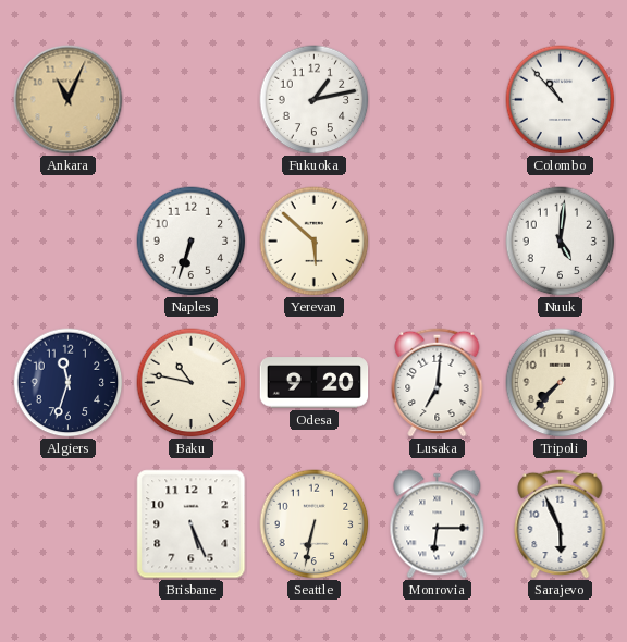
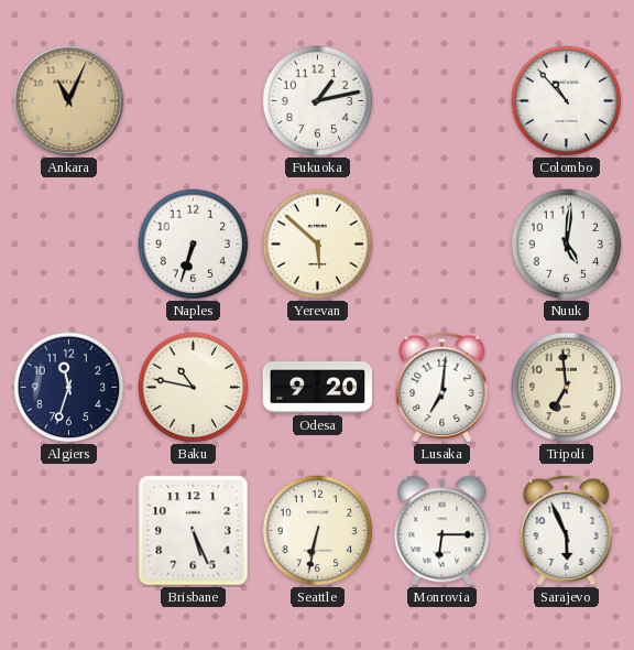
Tripoli: 7:37 -> 6:59 (567, 388)
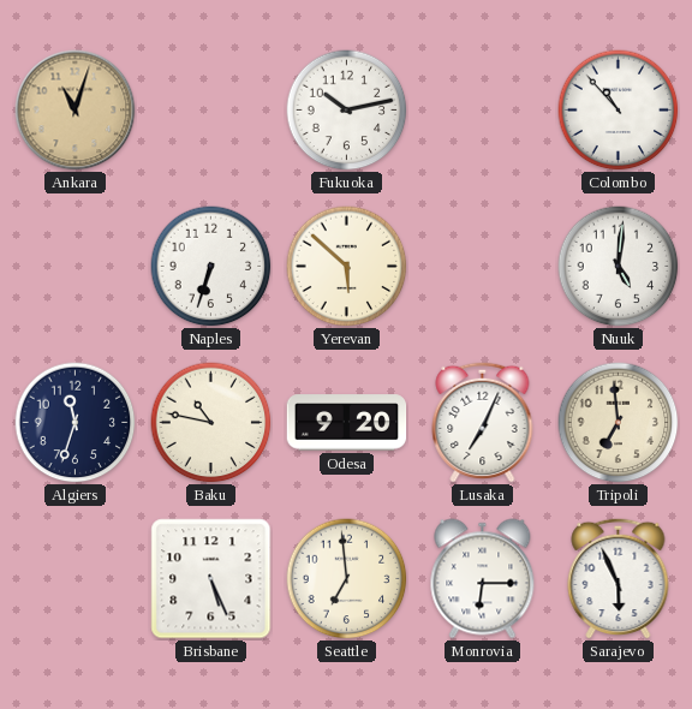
Ankara: 11:04 -> 11:03 (76, 111)
Fukuoka: 1:13 -> 10:13 (347, 111)
Lusaka: 7:01 -> 7:04 (483, 422)
Seattle: 6:32 -> 6:59 (347, 579)
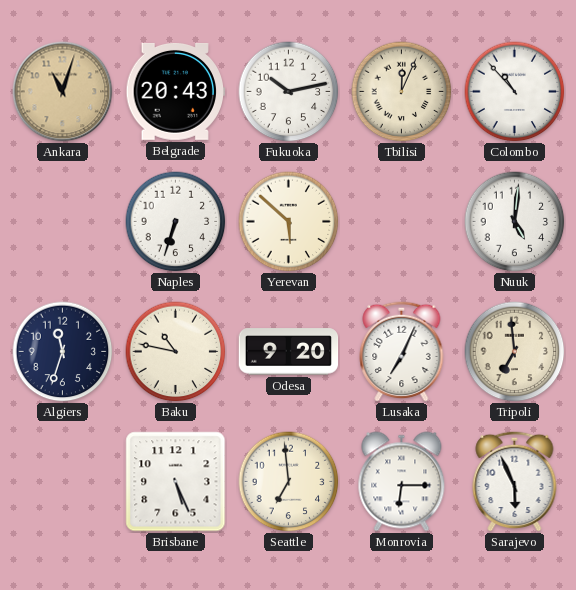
Belgrade: none -> 20:43 (176, 91)
Tbilisi: none -> 12:04 (402, 92)
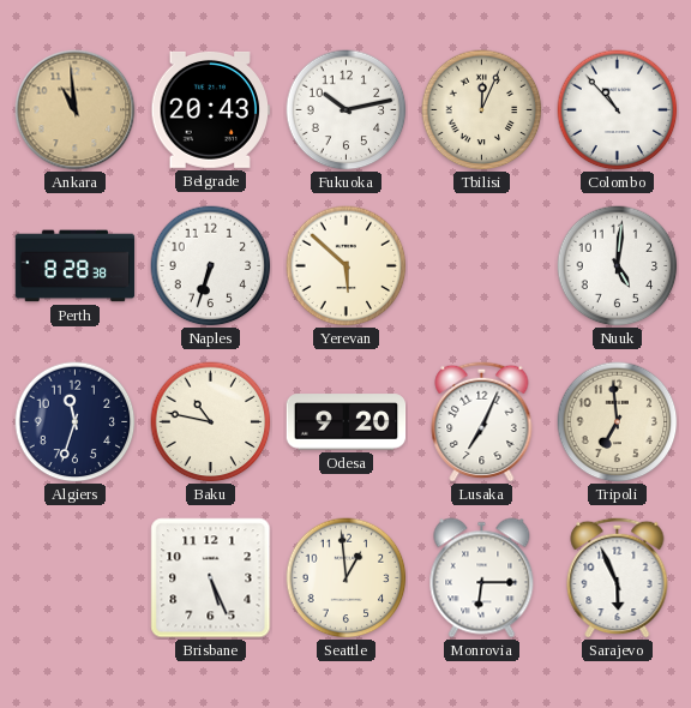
Ankara: 11:03 -> 10:59 (76, 110)
Perth: none -> 8:28 (76, 266)
Seattle: 6:59 -> 12:59 (347, 578)
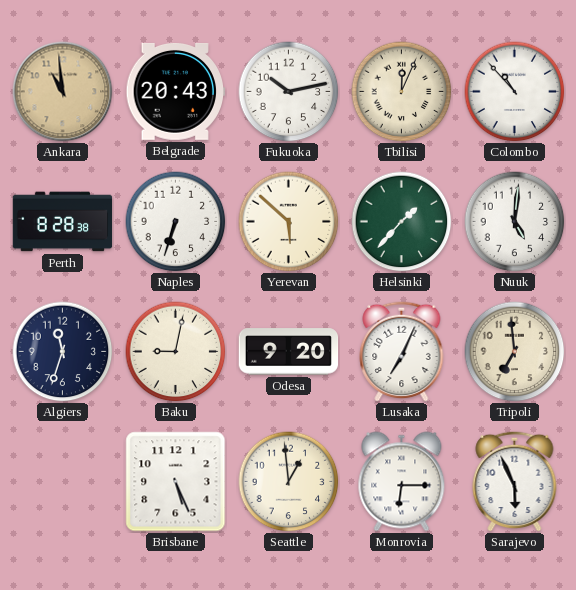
Helsinki: none -> 1:37 (402, 222)
Baku: 10:47 -> 9:02 (176, 352)
